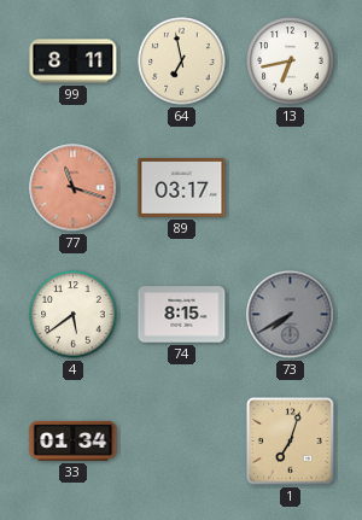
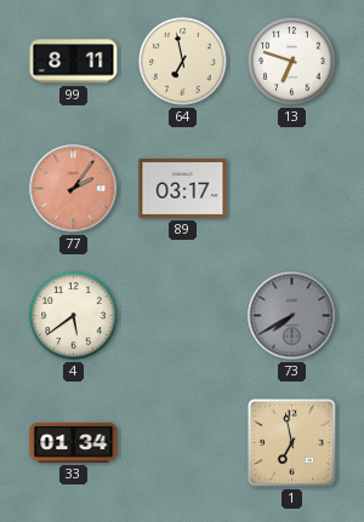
13: 6:43 -> 6:48 (292, 62)
77: 11:18 -> 2:06 (74, 189)
74: 8:15 -> none (182, 315)
1: 7:03 -> 6:58 (292, 443)
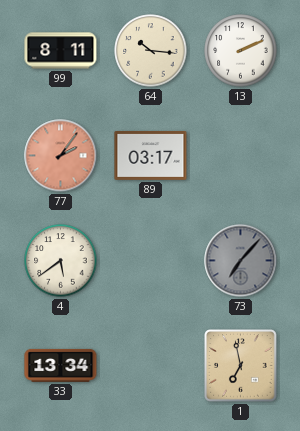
64: 6:58 -> 10:16 (151, 51)
13: 6:48 -> 2:11 (241, 51)
73: 7:40 -> 7:07 (241, 261)
33: 01:34 -> 13:34 (61, 365)
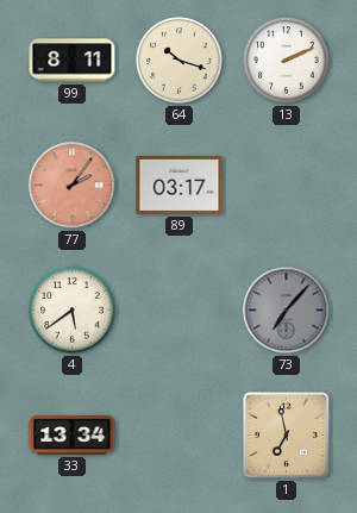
64: 10:16 -> 10:18 (180, 61)
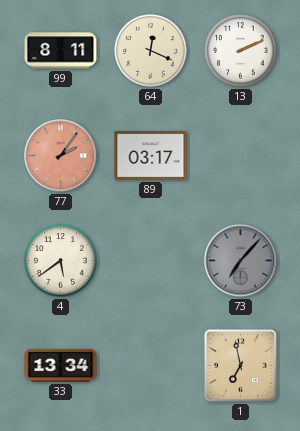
64: 10:18 -> 12:19 (151, 51)
